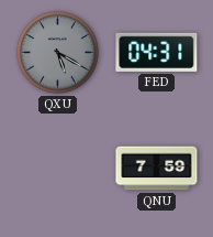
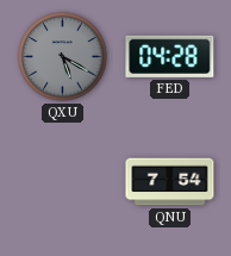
FED: 04:31 -> 04:28 (170, 56)
QNU: 7:59 -> 7:54 (170, 182)
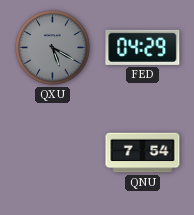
FED: 04:28 -> 04:29 (143, 47)
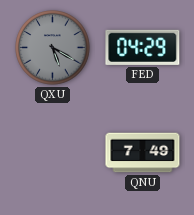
QNU: 7:54 -> 7:49 (143, 153)
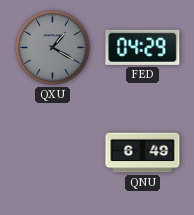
QXU: 5:20 -> 1:20 (53, 48)
QNU: 7:49 -> 6:49 (143, 153)
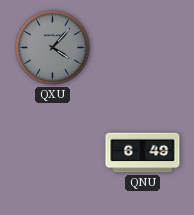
QXU: 1:20 -> 4:07 (53, 48)
FED: 04:29 -> none (143, 47)
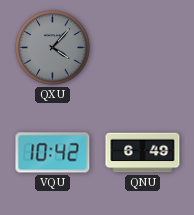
VQU: none -> 10:42 (53, 153)
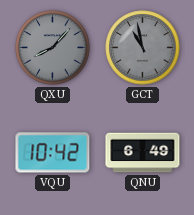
QXU: 4:07 -> 8:07 (53, 48)
GCT: none -> 10:58 (143, 48)
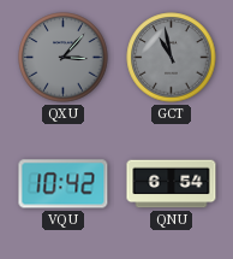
QXU: 8:07 -> 3:07 (64, 58)
QNU: 6:49 -> 6:54 (172, 184)
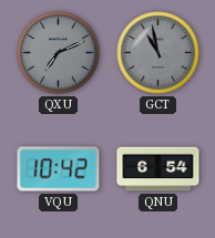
QXU: 3:07 -> 7:11 (59, 53)
